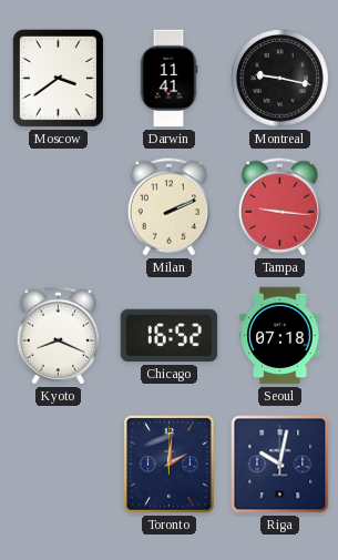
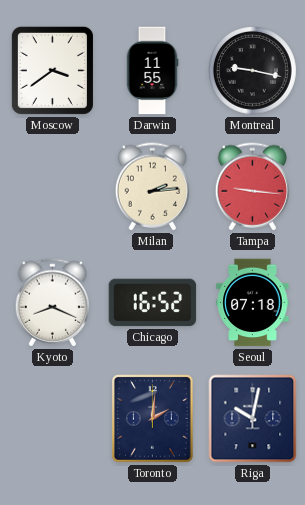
Darwin: 11:41 -> 11:55 (152, 71)
Milan: 2:11 -> 2:14 (152, 187)
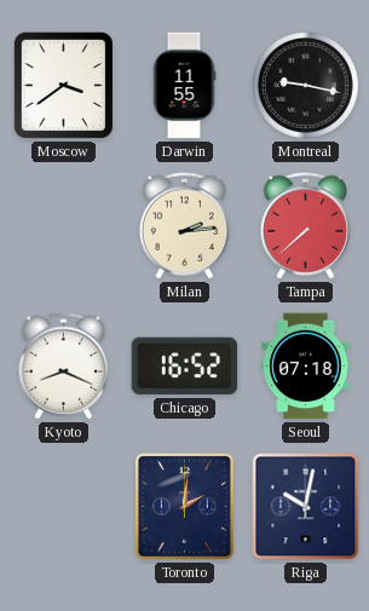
Tampa: 9:16 -> 7:38 (305, 226)
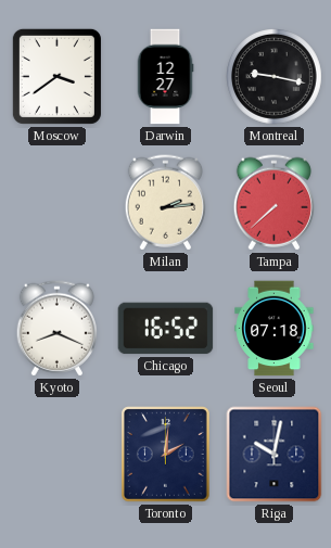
Darwin: 11:55 -> 12:27 (165, 77)
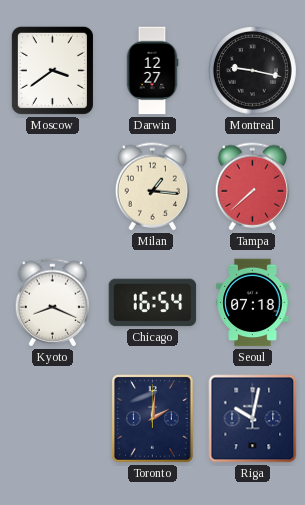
Milan: 2:14 -> 1:16 (152, 187)
Chicago: 16:52 -> 16:54 (153, 303)
